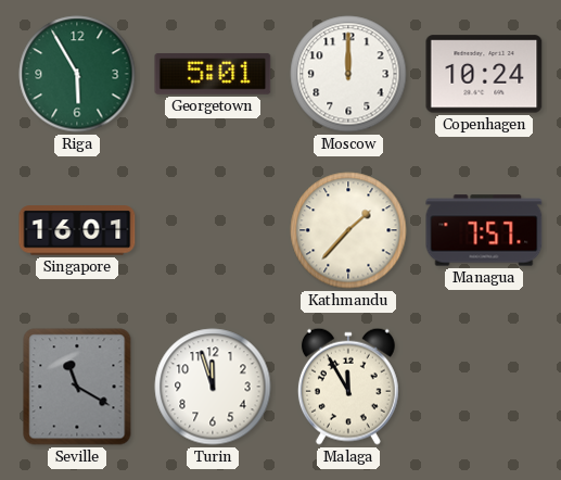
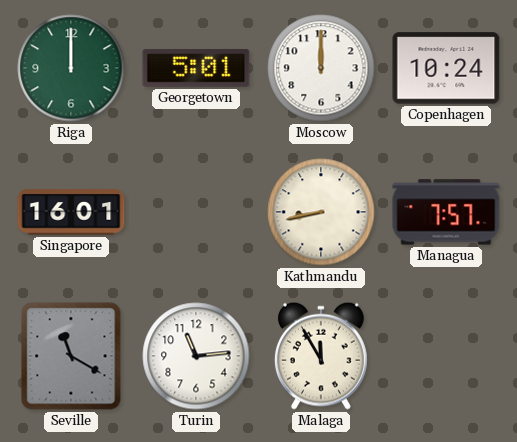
Riga: 5:55 -> 12:00 (71, 68)
Kathmandu: 1:37 -> 8:43 (321, 212)
Turin: 11:57 -> 11:14 (196, 356)
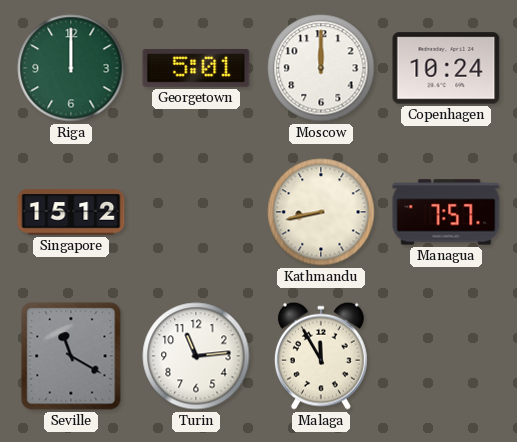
Singapore: 16:01 -> 15:12 (71, 212)
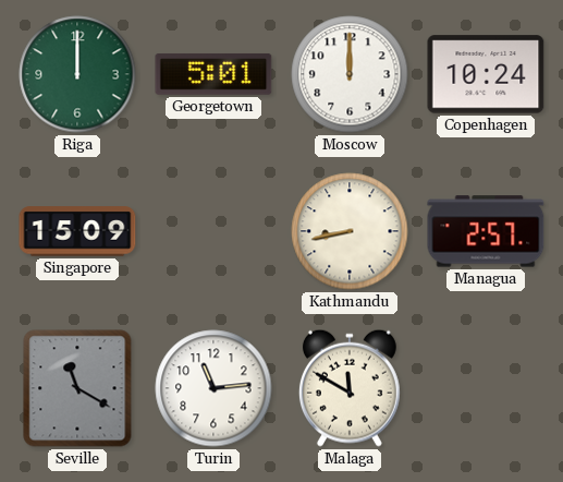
Singapore: 15:12 -> 15:09 (77, 231)
Managua: 7:57 -> 2:57 (486, 231)
Malaga: 11:55 -> 11:50 (350, 388)
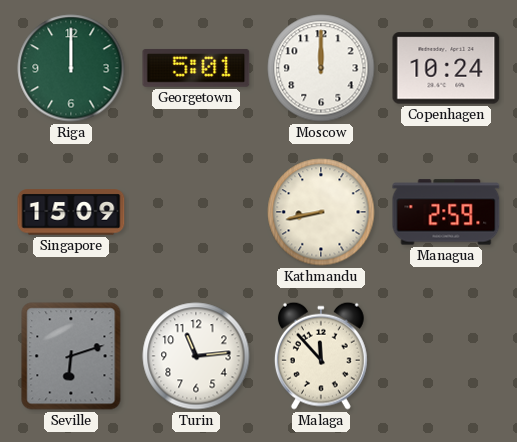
Managua: 2:57 -> 2:59 (446, 212)
Seville: 11:20 -> 6:12 (71, 356)
Malaga: 11:50 -> 11:53 (321, 356)
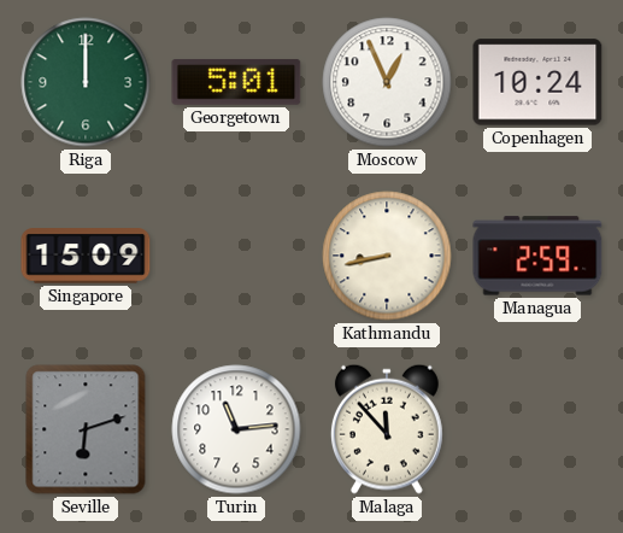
Moscow: 12:00 -> 12:56 (387, 82)
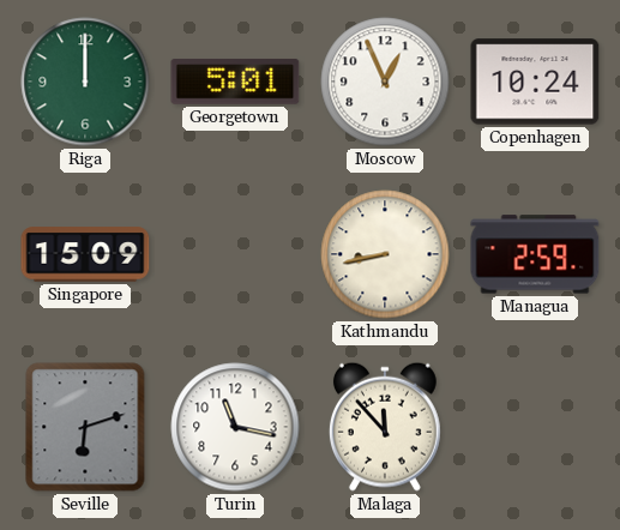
Turin: 11:14 -> 11:17 (235, 427)
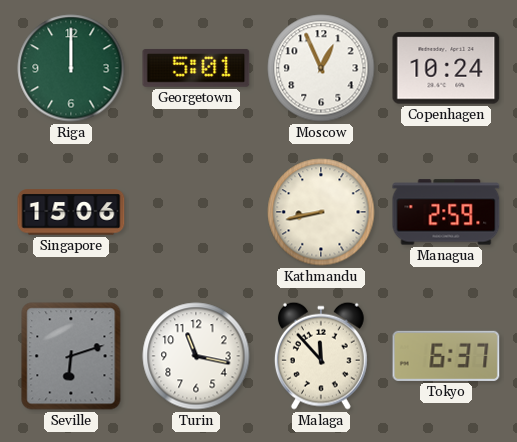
Singapore: 15:09 -> 15:06 (71, 212)
Tokyo: none -> 6:37 (446, 356)
